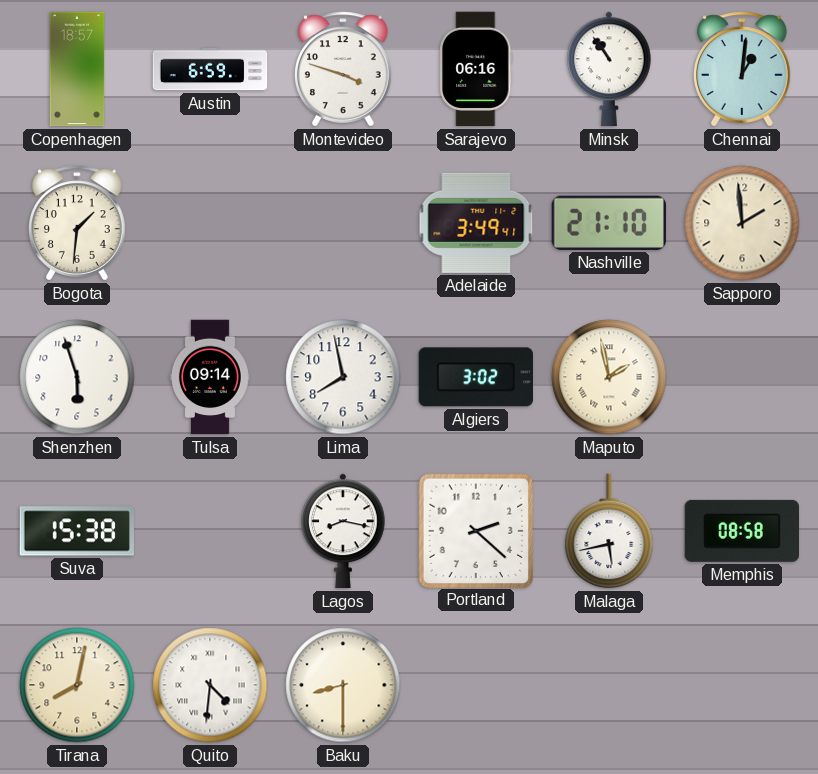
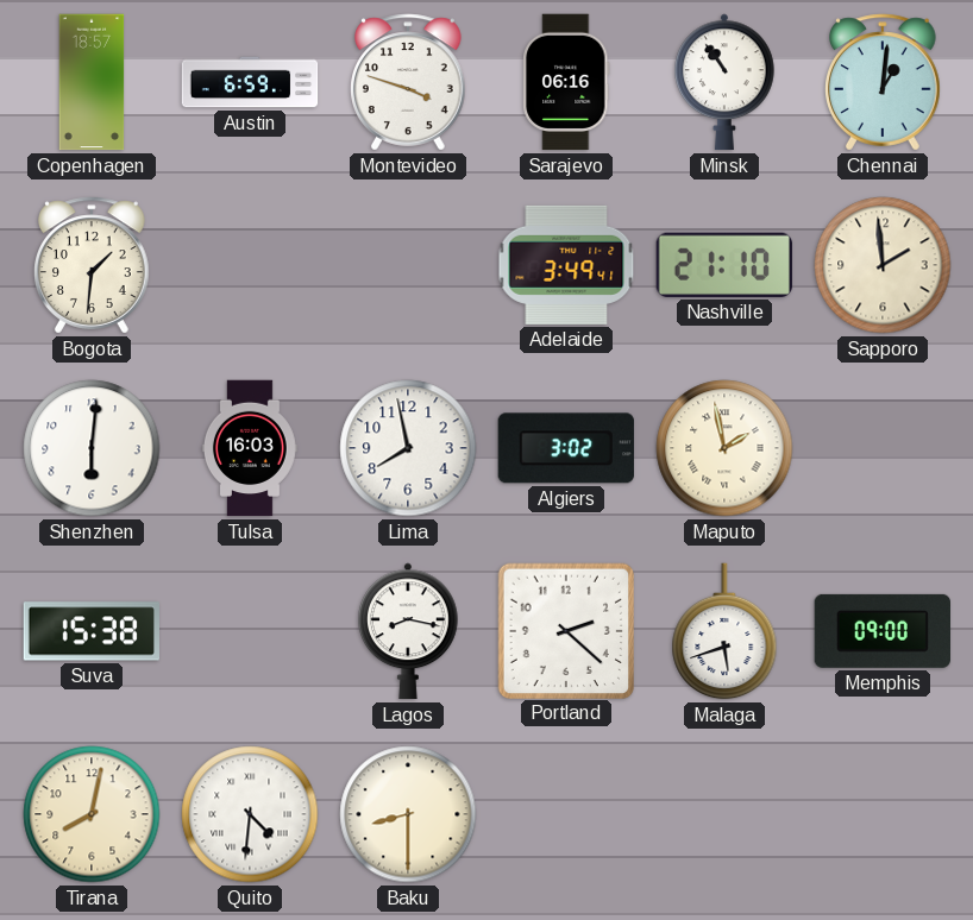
Shenzhen: 5:57 -> 6:01 (92, 448)
Tulsa: 09:14 -> 16:03 (250, 448)
Malaga: 5:43 -> 5:42 (724, 631)
Memphis: 08:58 -> 09:00 (881, 631)
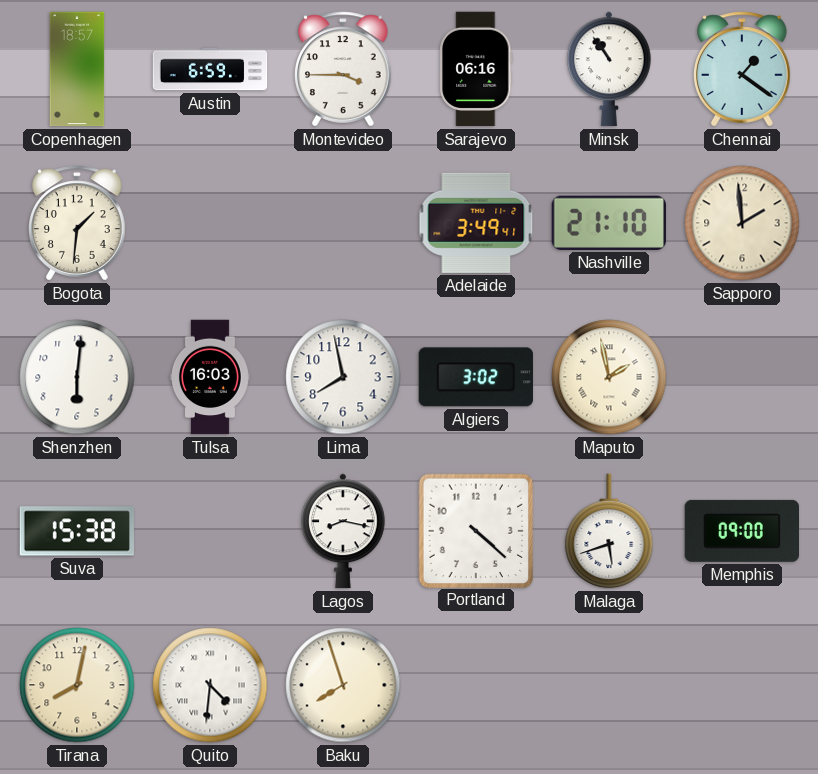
Montevideo: 3:48 -> 3:45 (344, 69)
Chennai: 1:01 -> 1:21 (743, 69)
Portland: 2:22 -> 4:22 (475, 530)
Baku: 8:30 -> 7:57 (343, 685)
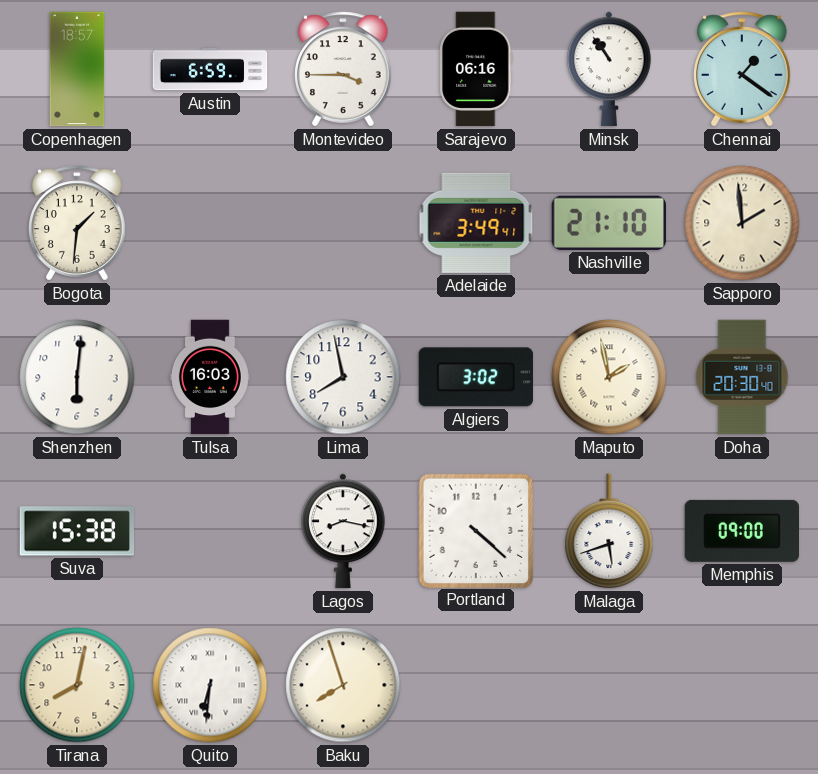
Doha: none -> 20:30 (742, 377)
Quito: 4:31 -> 6:31 (210, 685)
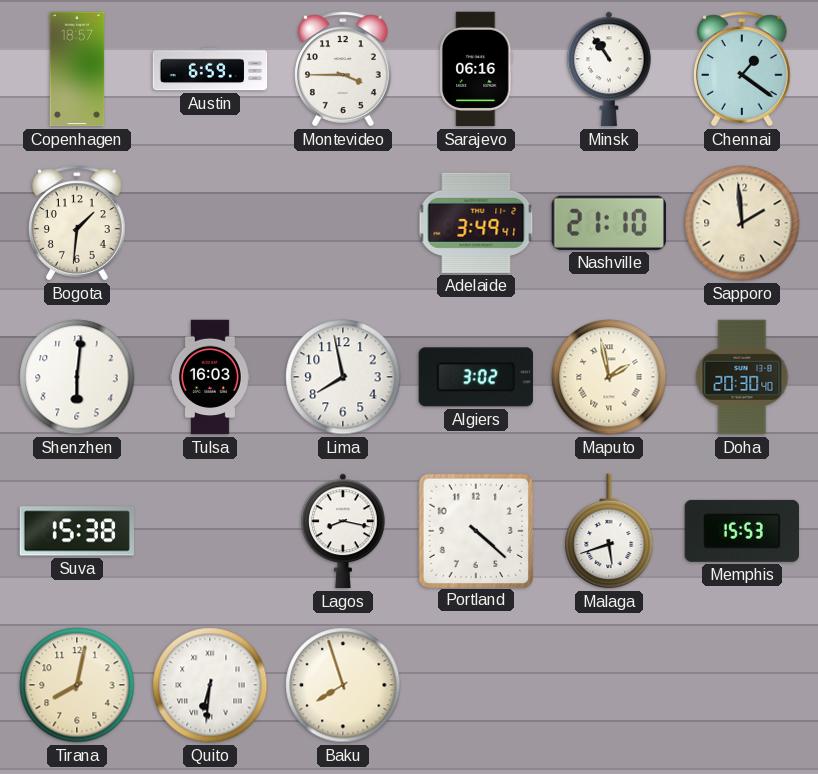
Memphis: 09:00 -> 15:53 (741, 531)
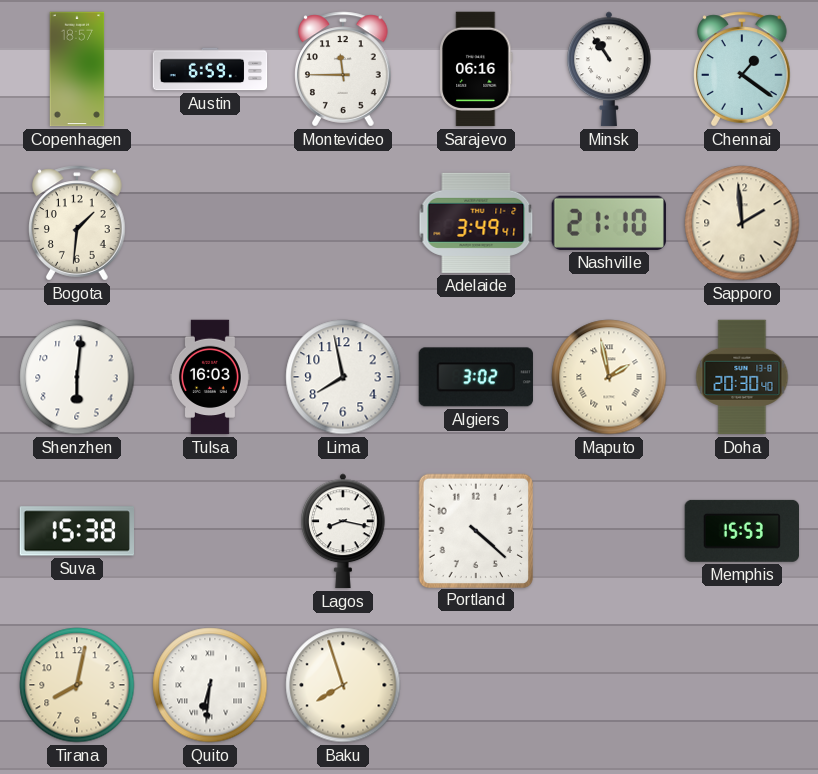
Montevideo: 3:45 -> 11:45 (344, 69)
Malaga: 5:42 -> none (609, 531)
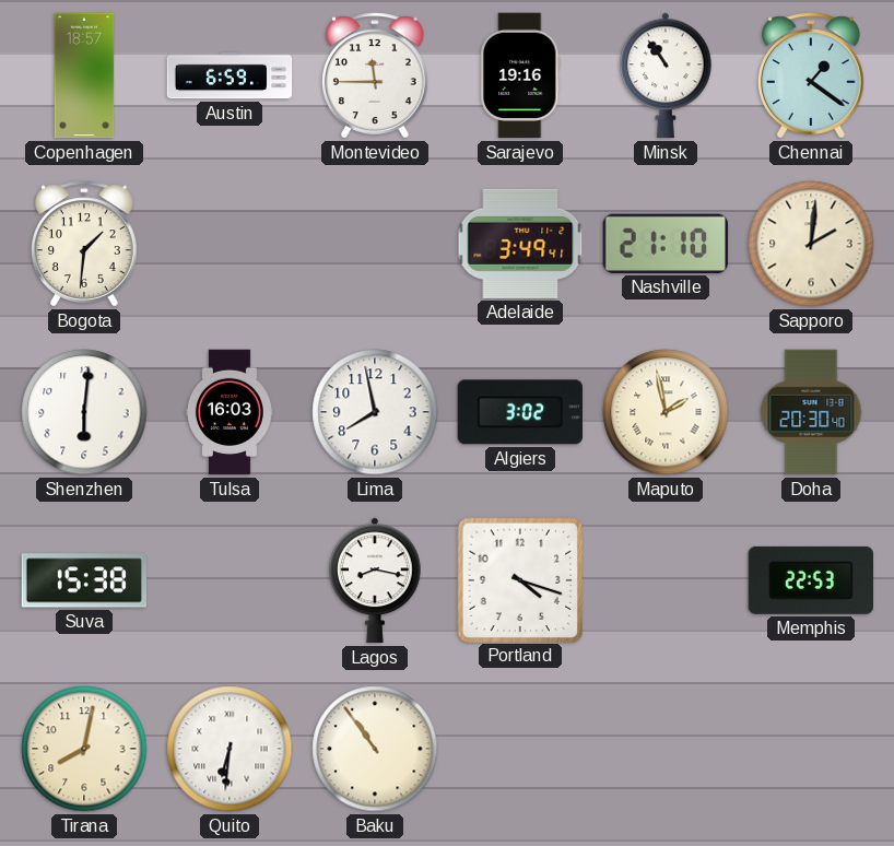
Sarajevo: 06:16 -> 19:16 (520, 75)
Sapporo: 1:59 -> 2:01 (811, 244)
Portland: 4:22 -> 4:18 (519, 579)
Memphis: 15:53 -> 22:53 (810, 580)
Baku: 7:57 -> 10:54 (375, 749)
